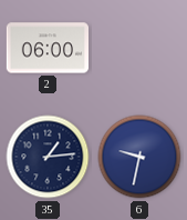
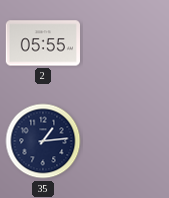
2: 06:00 -> 05:55 (43, 43)
6: 9:32 -> none (139, 157)
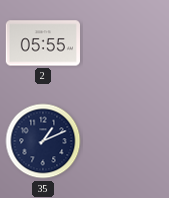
35: 1:14 -> 1:11 (43, 141)
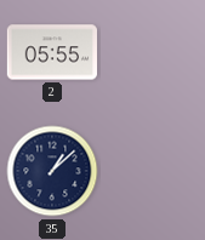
35: 1:11 -> 1:08 (52, 171)
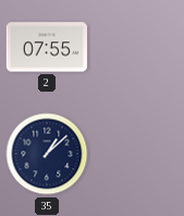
2: 05:55 -> 07:55 (47, 47)
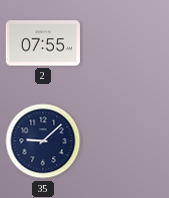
35: 1:08 -> 9:08 (43, 141)
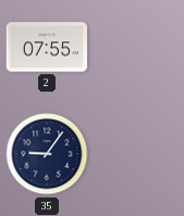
35: 9:08 -> 9:06 (47, 154)
